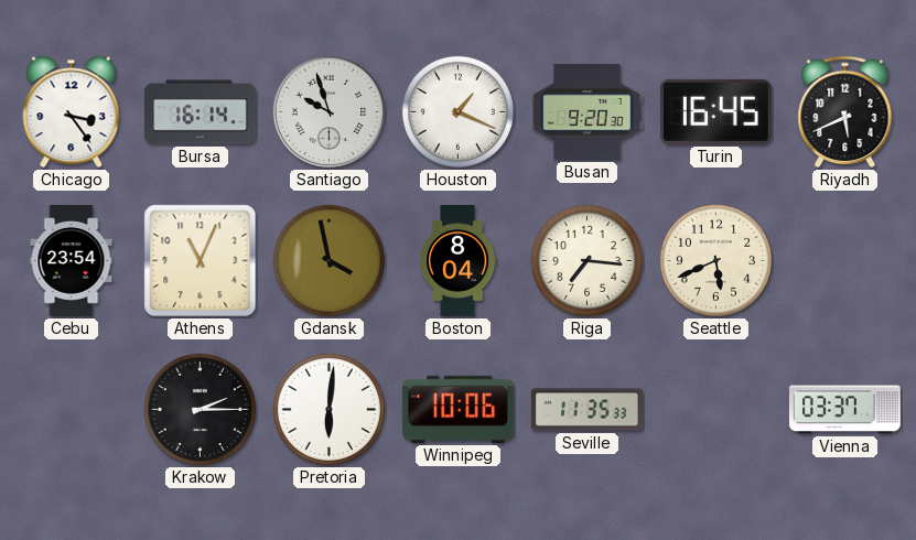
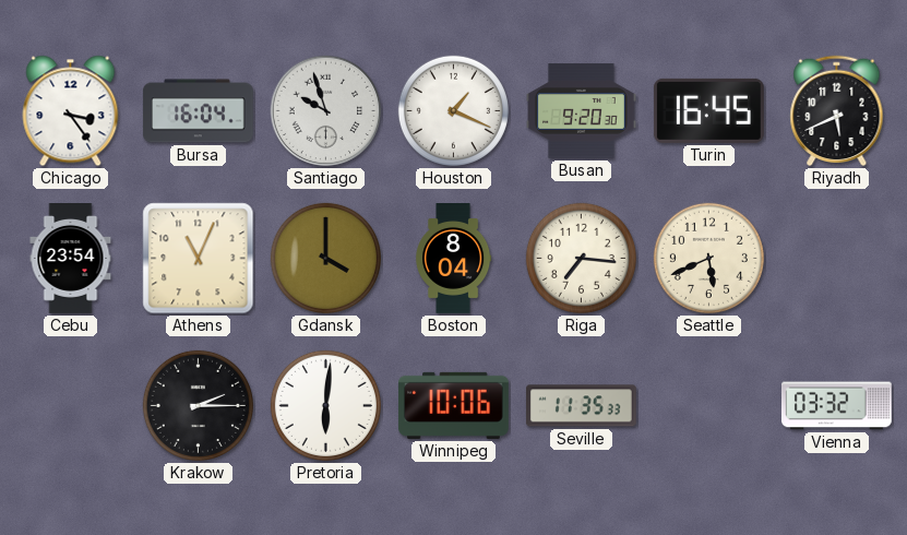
Bursa: 16:14 -> 16:04 (198, 111)
Gdansk: 3:58 -> 4:00 (325, 258)
Vienna: 03:37 -> 03:32 (836, 406)
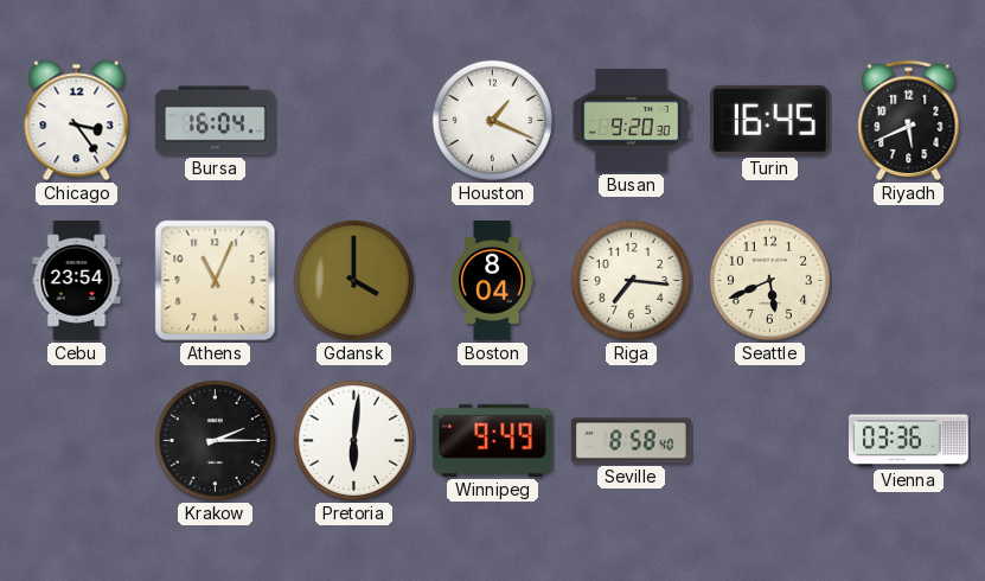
Santiago: 9:57 -> none (326, 111)
Winnipeg: 10:06 -> 9:49 (493, 440)
Seville: 11:35 -> 8:58 (631, 441)
Vienna: 03:32 -> 03:36 (908, 441)
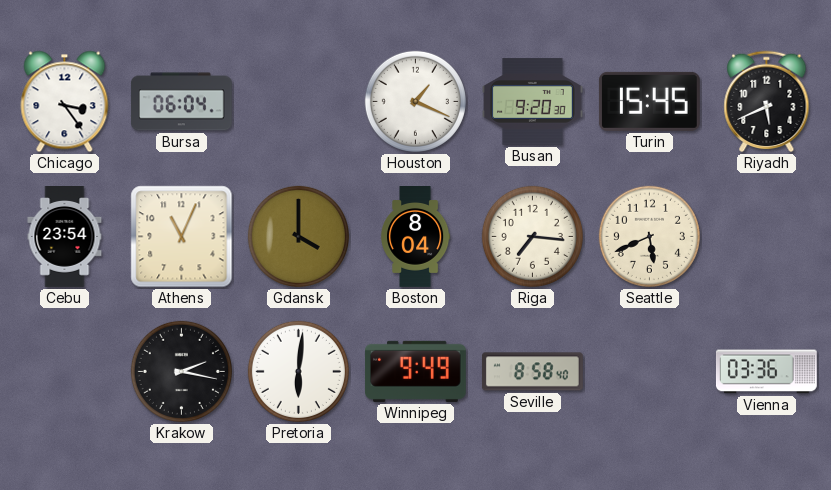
Bursa: 16:04 -> 06:04 (181, 102)
Turin: 16:45 -> 15:45 (649, 101)
Krakow: 2:15 -> 2:17 (181, 371)
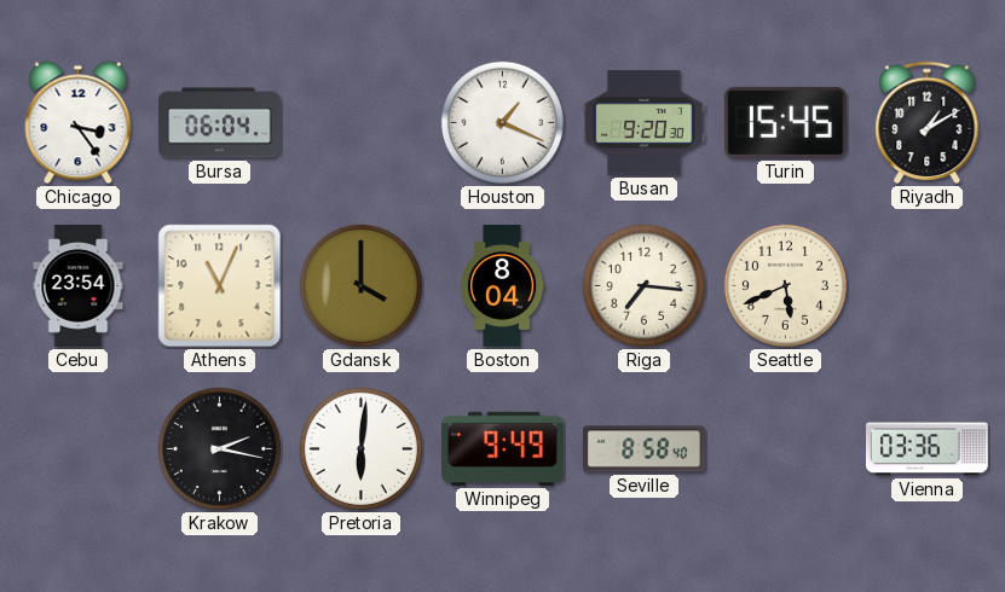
Riyadh: 5:41 -> 1:10 (928, 123)
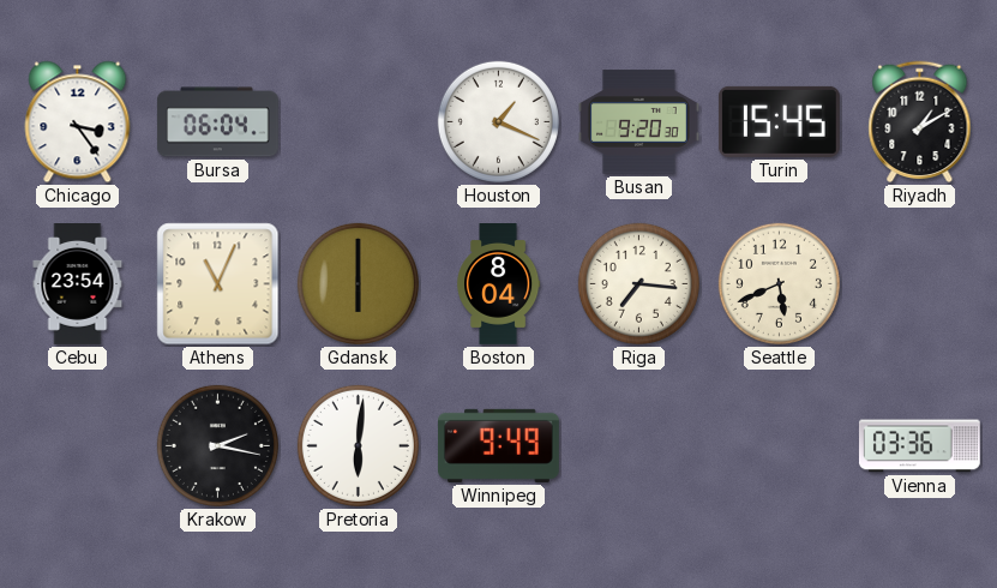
Gdansk: 4:00 -> 6:00 (358, 283)
Seville: 8:58 -> none (643, 449)
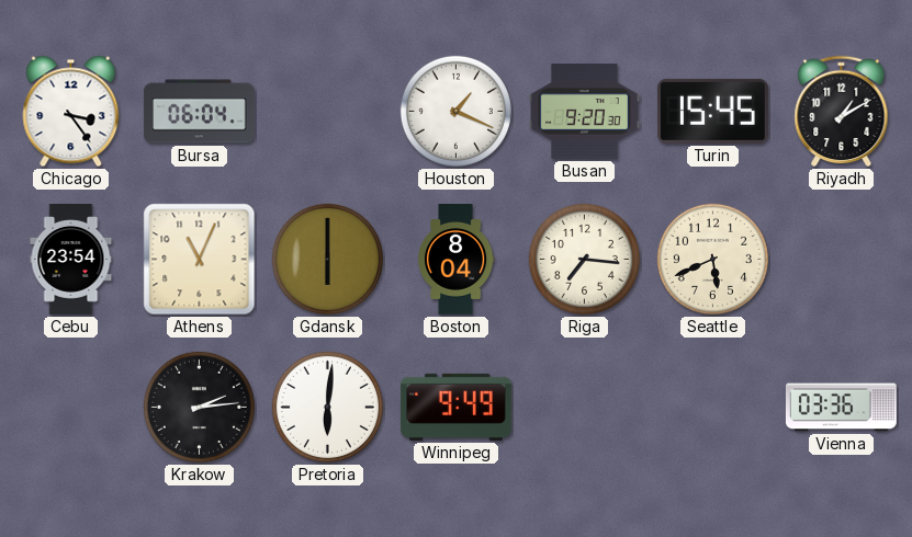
Krakow: 2:17 -> 2:14 (199, 407)
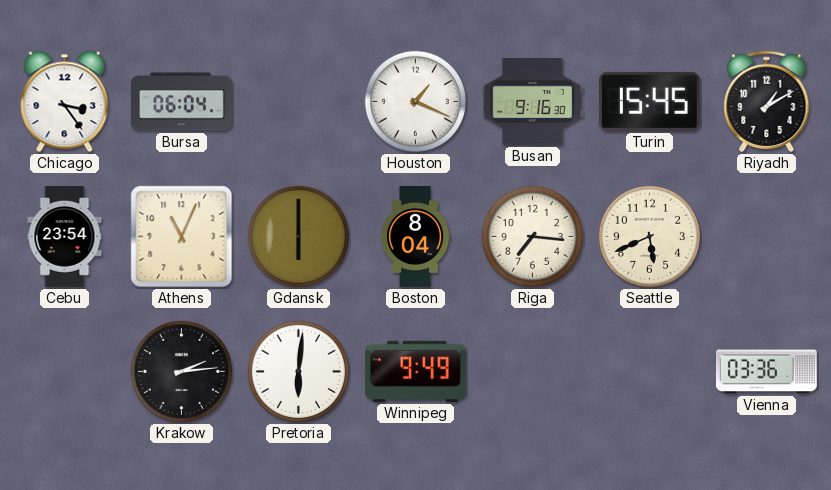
Busan: 9:20 -> 9:16 (533, 102)
